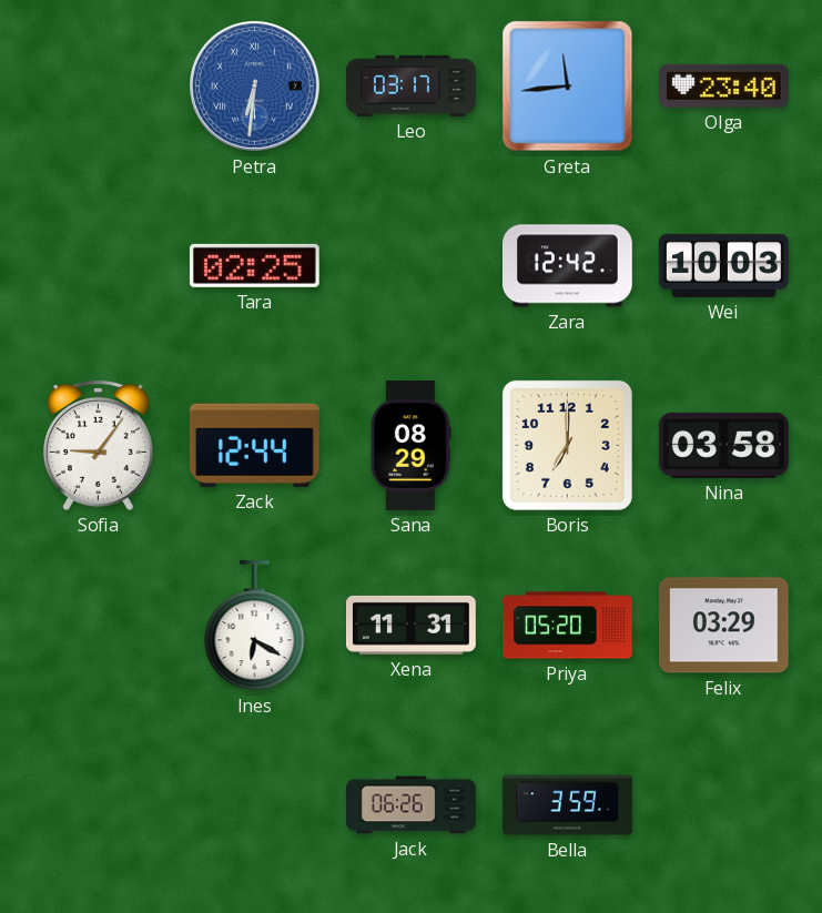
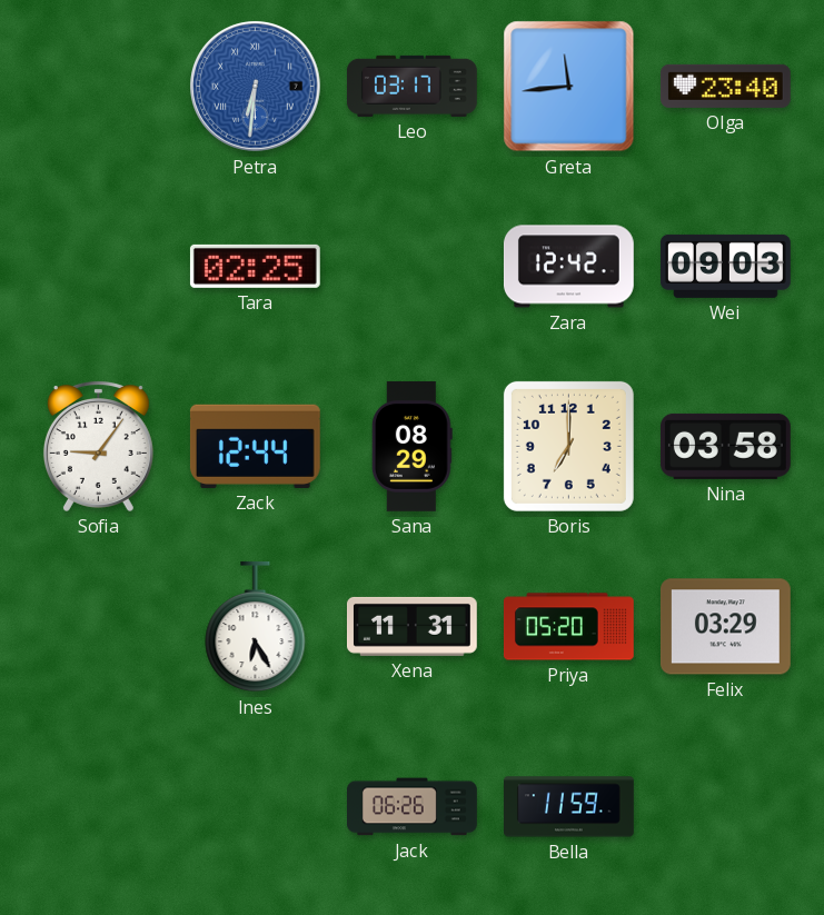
Wei: 10:03 -> 09:03 (725, 266)
Ines: 6:20 -> 6:25 (256, 627)
Bella: 3:59 -> 11:59 (569, 807)
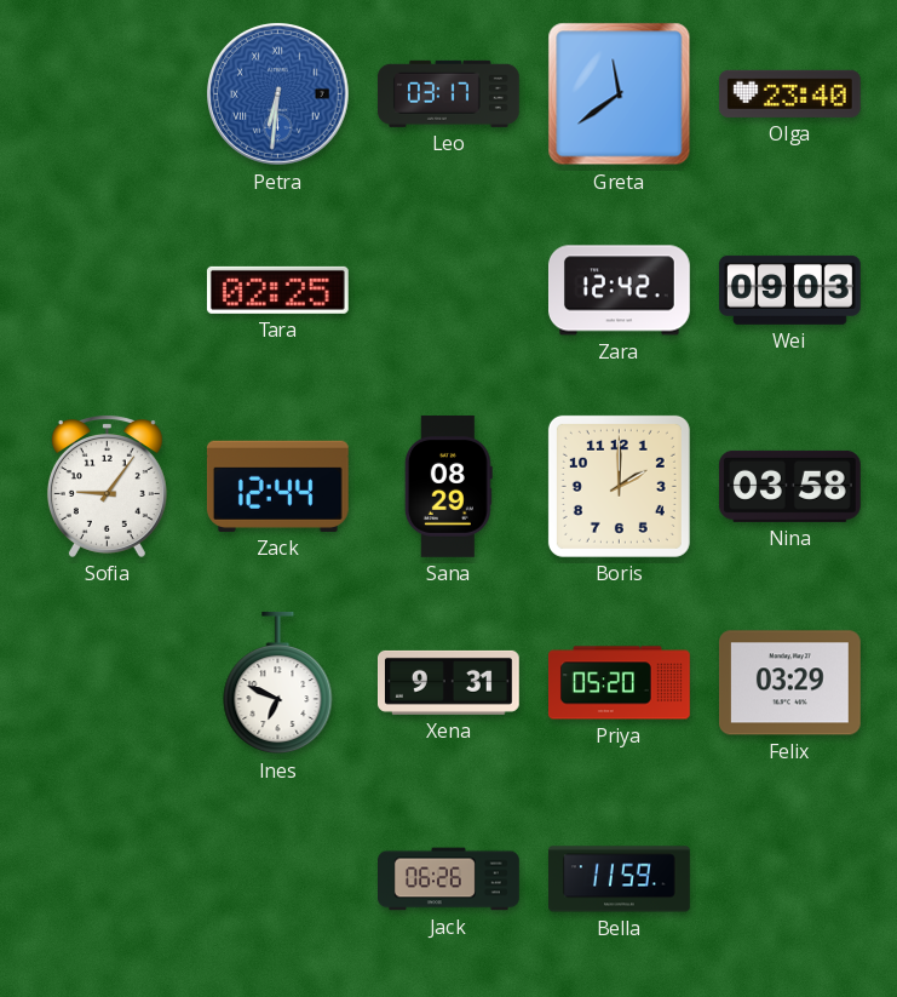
Greta: 11:44 -> 11:39 (620, 94)
Boris: 7:00 -> 2:00 (619, 486)
Ines: 6:25 -> 6:49 (278, 683)
Xena: 11:31 -> 9:31 (448, 682)
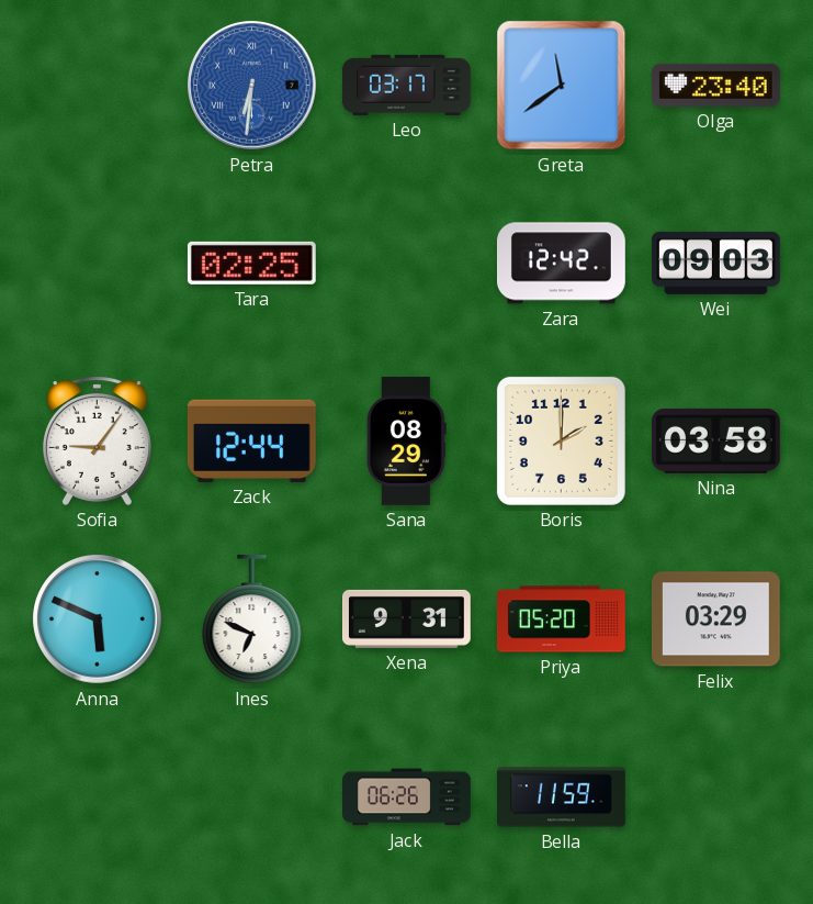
Anna: none -> 5:49 (98, 620)
